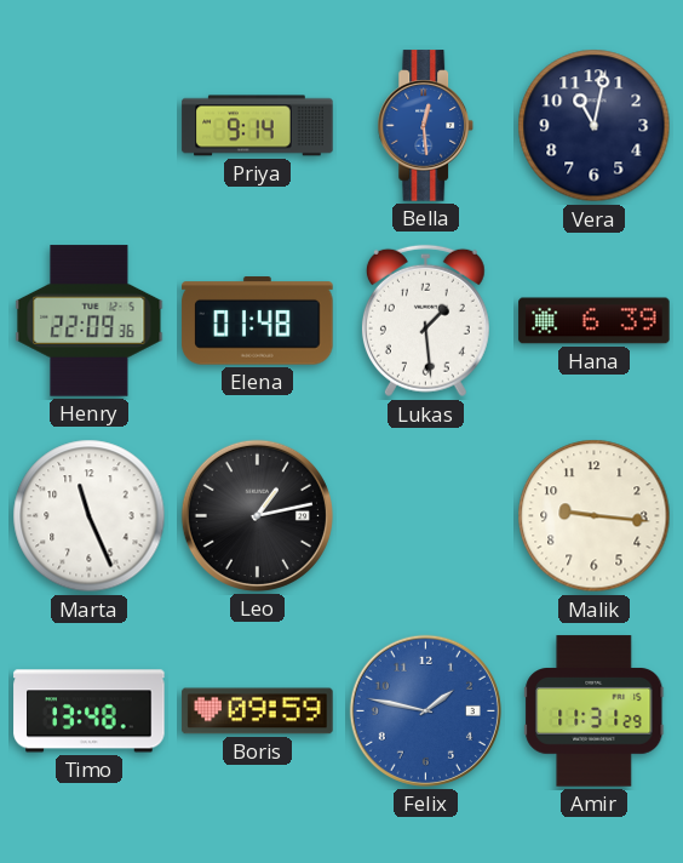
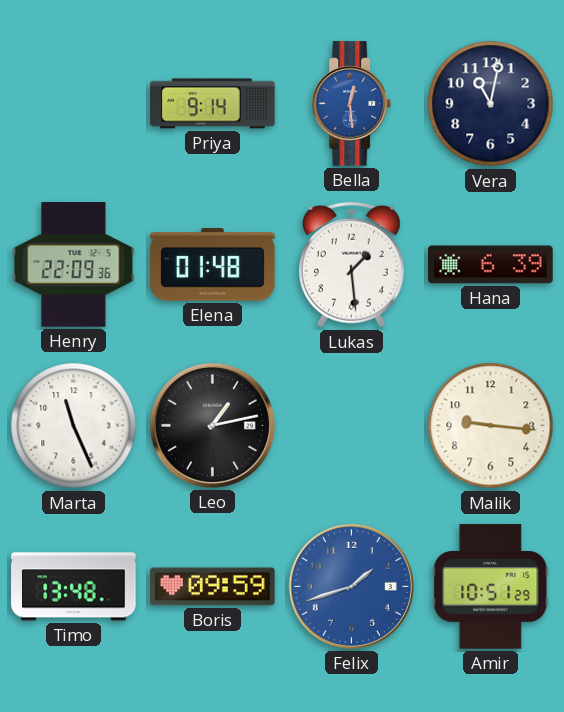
Felix: 1:47 -> 1:42 (351, 586)
Amir: 11:31 -> 10:51 (491, 587)
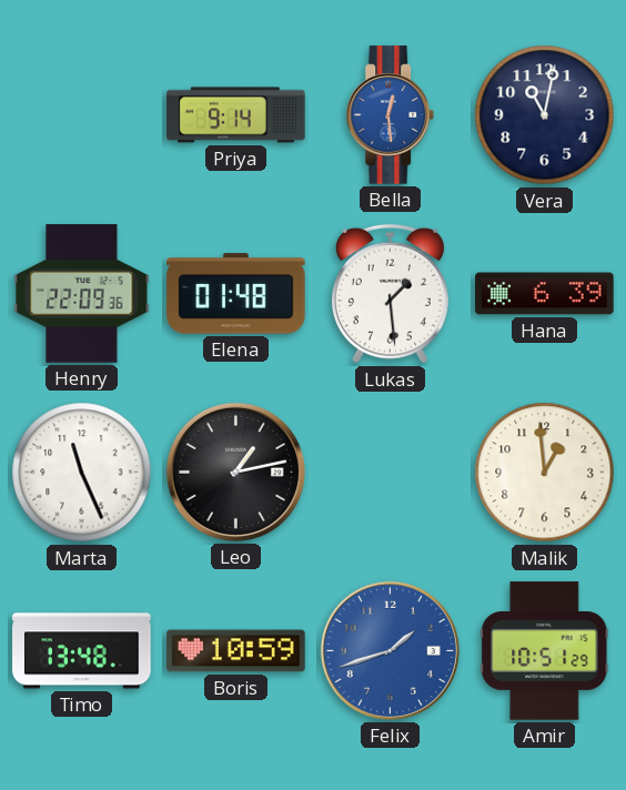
Malik: 9:16 -> 12:59 (545, 473)
Boris: 09:59 -> 10:59 (236, 651)
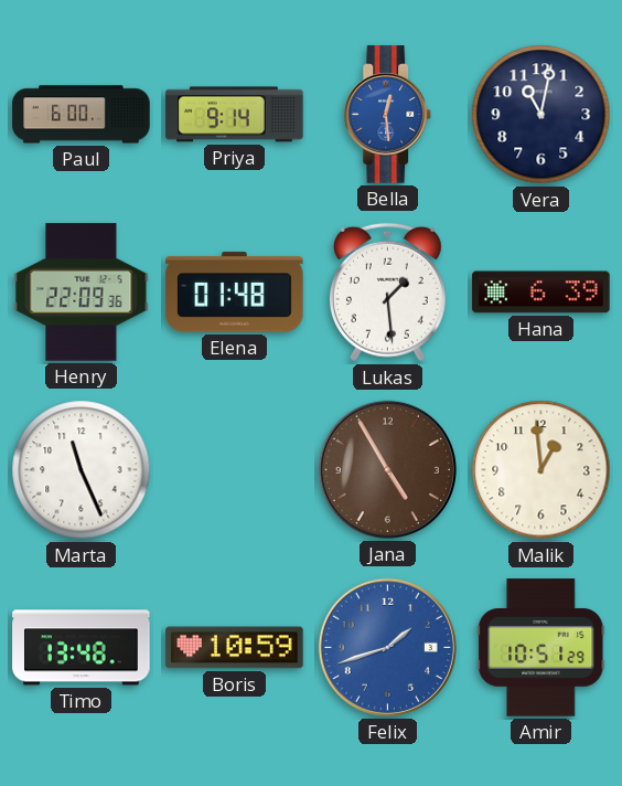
Paul: none -> 6:00 (82, 115)
Leo: 1:13 -> none (235, 472)
Jana: none -> 4:55 (387, 469)
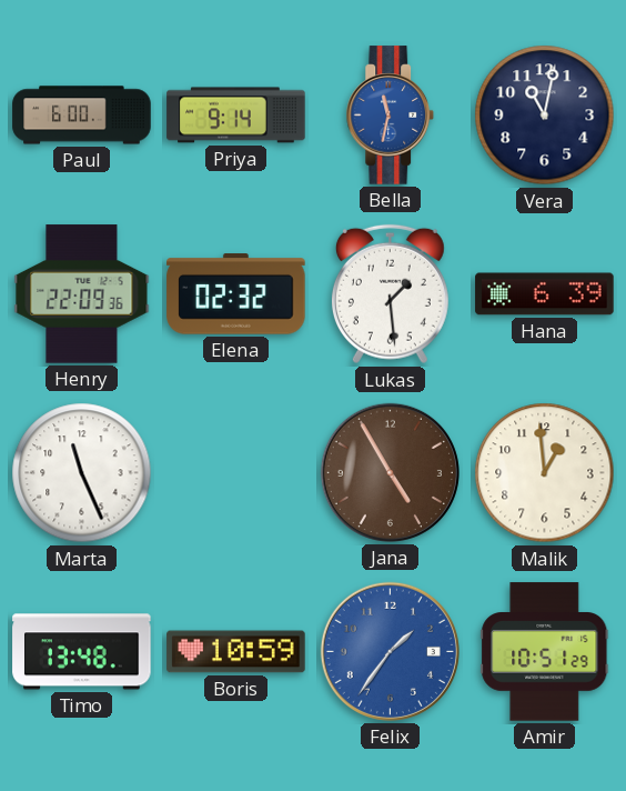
Bella: 12:29 -> 11:32 (391, 116)
Elena: 01:48 -> 02:32 (236, 294)
Felix: 1:42 -> 1:36 (390, 651)
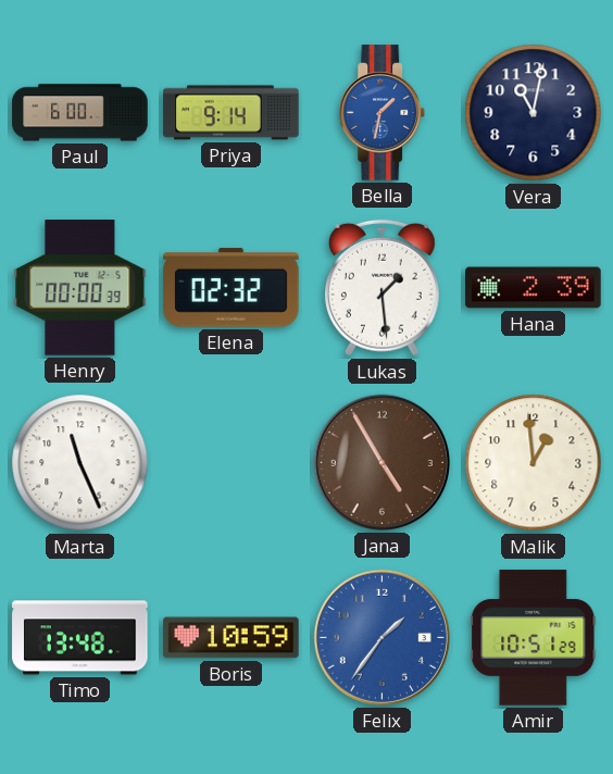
Bella: 11:32 -> 1:32 (383, 113)
Henry: 22:09 -> 00:00 (80, 288)
Hana: 6:39 -> 2:39 (534, 288)
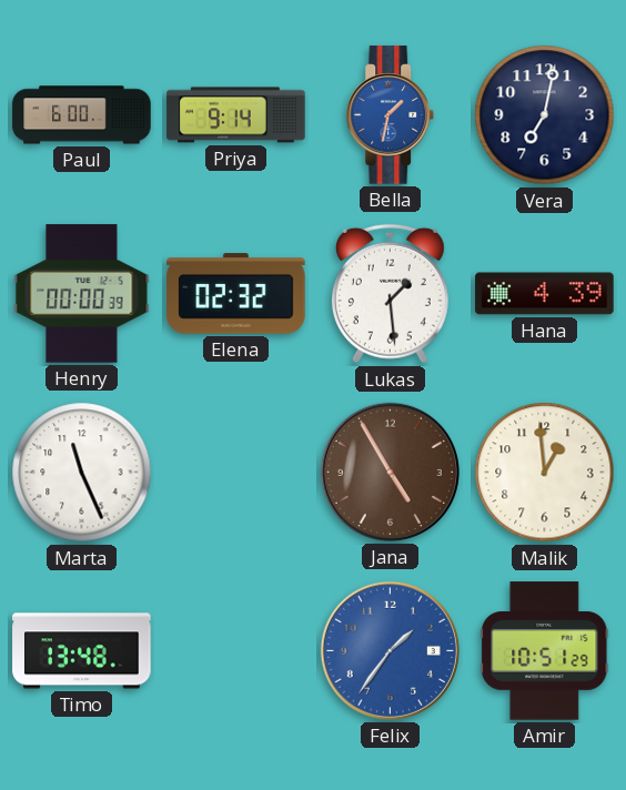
Vera: 11:02 -> 7:02 (545, 115)
Hana: 2:39 -> 4:39 (545, 294)
Boris: 10:59 -> none (232, 638)
